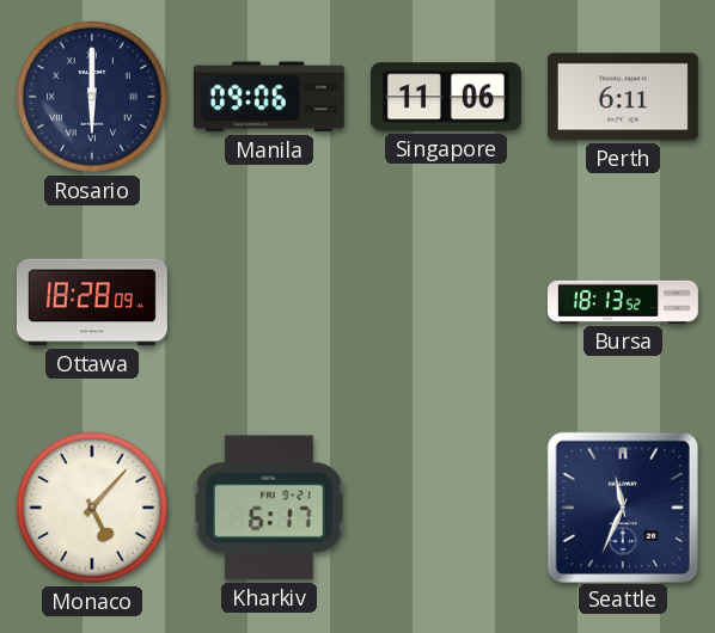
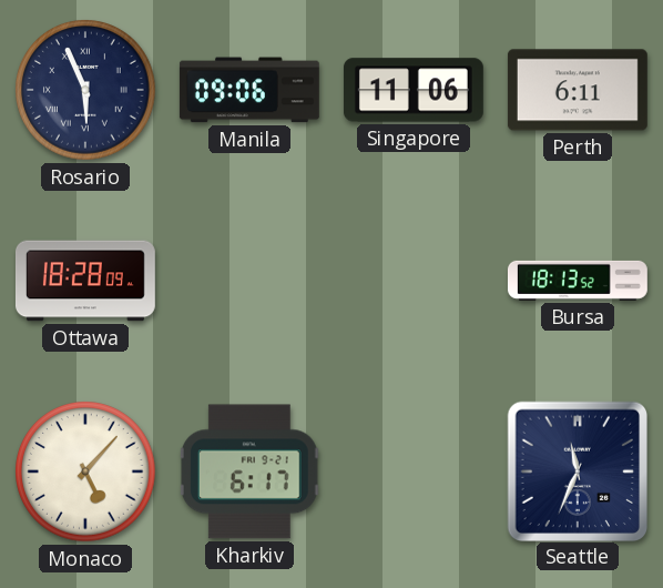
Rosario: 6:00 -> 5:56 (85, 90)
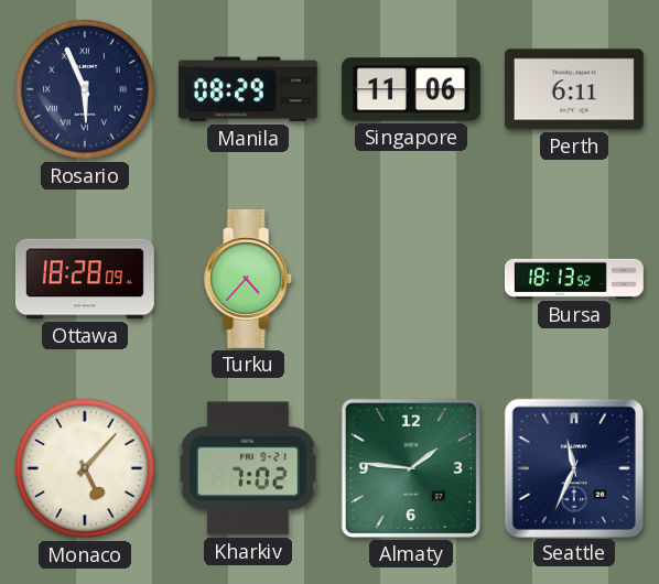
Manila: 09:06 -> 08:29 (248, 89)
Turku: none -> 4:37 (249, 279)
Kharkiv: 6:17 -> 7:02 (248, 468)
Almaty: none -> 1:46 (411, 468)
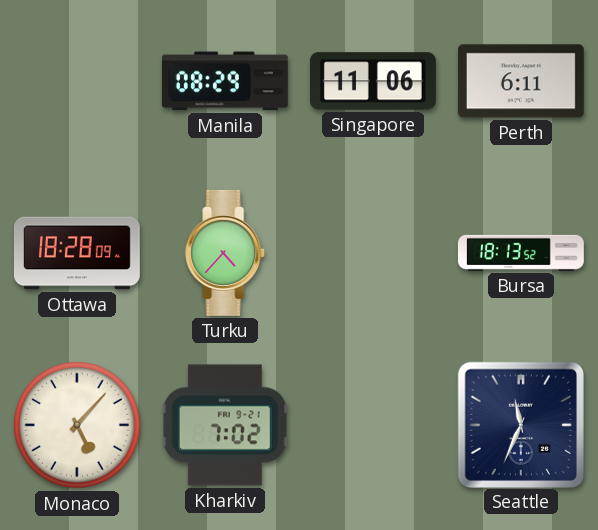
Rosario: 5:56 -> none (85, 89)
Almaty: 1:46 -> none (411, 468)
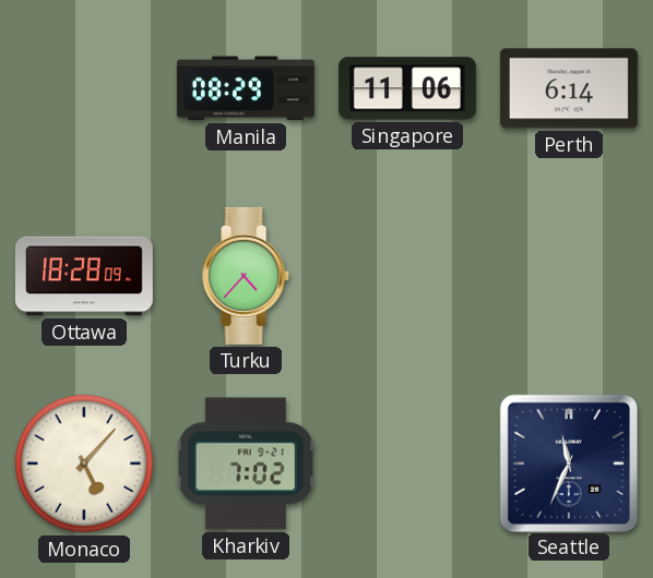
Perth: 6:11 -> 6:14 (569, 88)
Bursa: 18:13 -> none (521, 253)
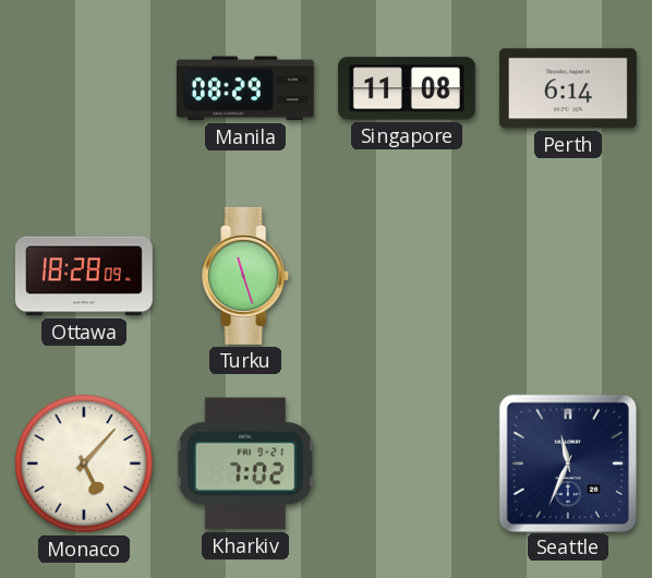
Singapore: 11:06 -> 11:08 (407, 88)
Turku: 4:37 -> 11:27 (246, 276)
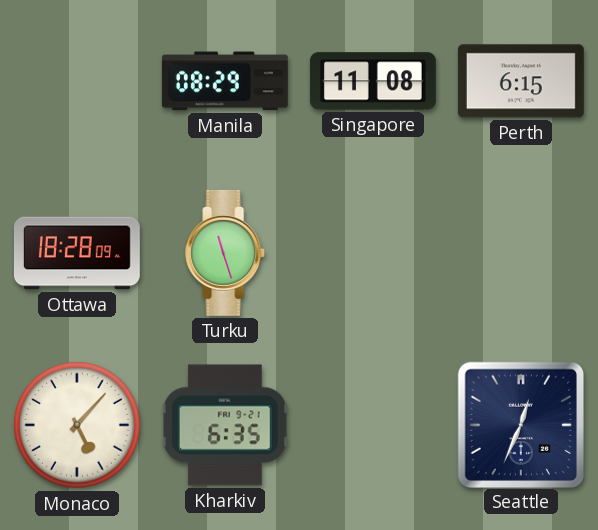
Perth: 6:14 -> 6:15 (521, 81)
Kharkiv: 7:02 -> 6:35 (225, 425)
Seattle: 11:34 -> 12:34 (520, 424)
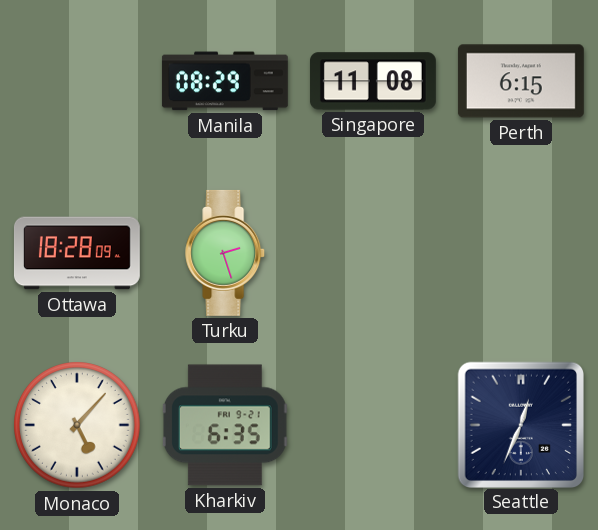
Turku: 11:27 -> 2:27 (226, 253)
